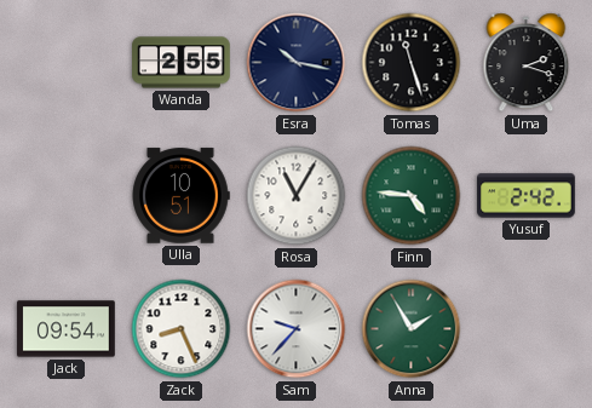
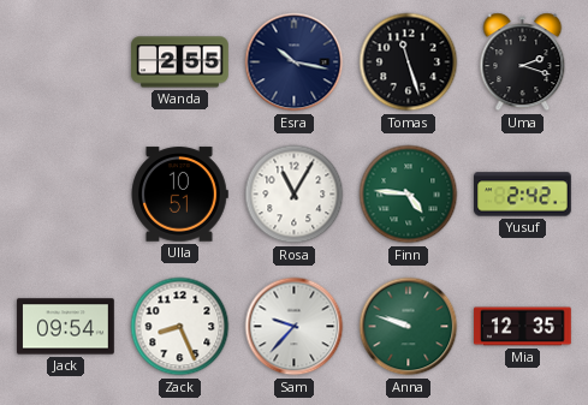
Anna: 1:55 -> 9:48 (409, 327)
Mia: none -> 12:35 (523, 327)
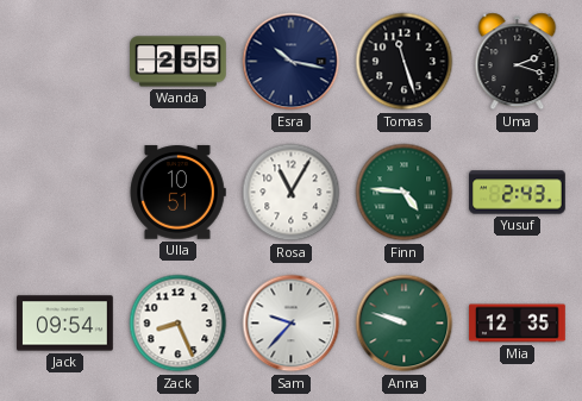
Yusuf: 2:42 -> 2:43 (518, 193)
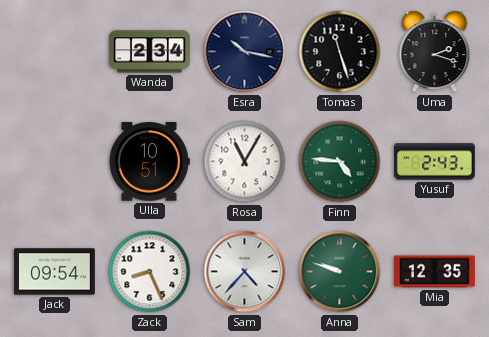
Wanda: 2:55 -> 2:34 (150, 52)
Sam: 9:37 -> 4:37 (245, 272)
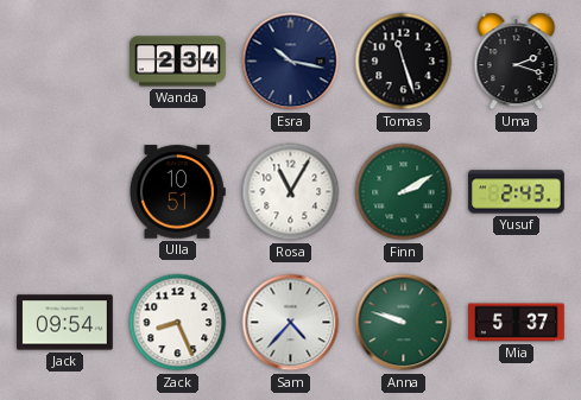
Finn: 4:46 -> 2:10 (404, 192)
Mia: 12:35 -> 5:37 (517, 323)
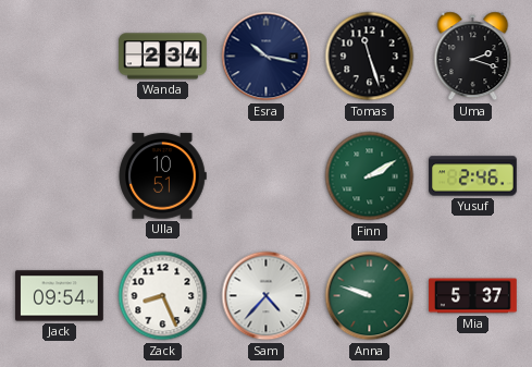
Rosa: 11:05 -> none (291, 192)
Yusuf: 2:43 -> 2:46 (473, 176)
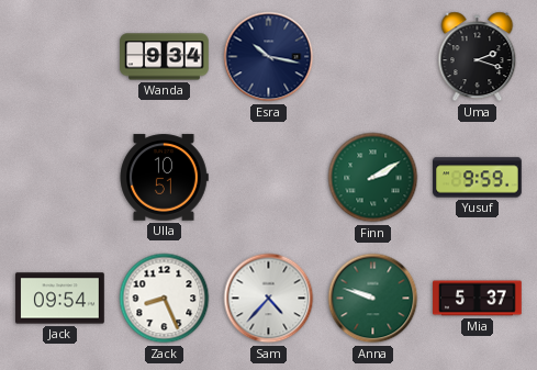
Wanda: 2:34 -> 9:34 (165, 57)
Tomas: 11:27 -> none (370, 57)
Yusuf: 2:46 -> 9:59 (478, 178)
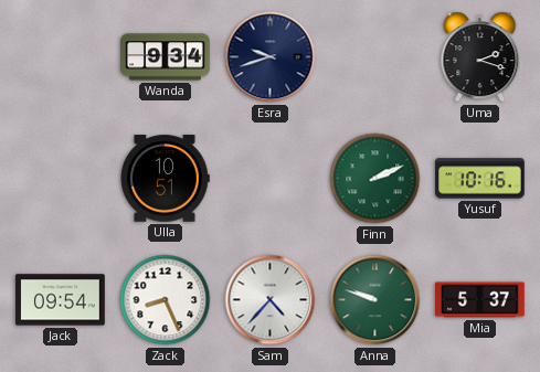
Esra: 10:17 -> 9:42 (271, 57)
Finn: 2:10 -> 2:11 (375, 179)
Yusuf: 9:59 -> 10:16 (480, 179)
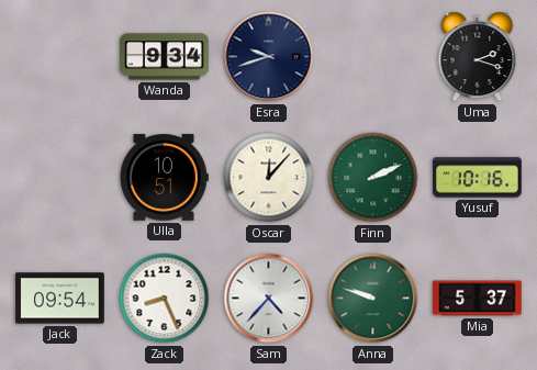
Oscar: none -> 12:07 (269, 178)
